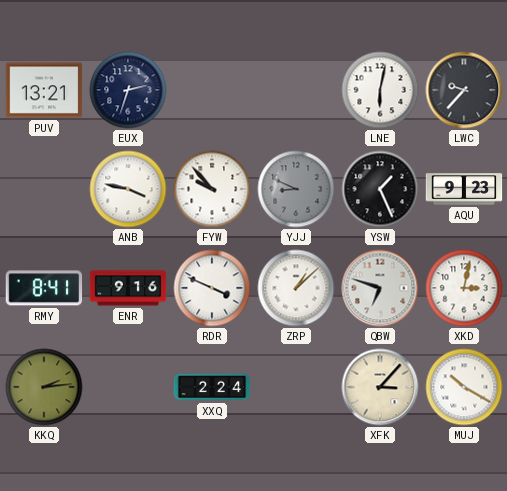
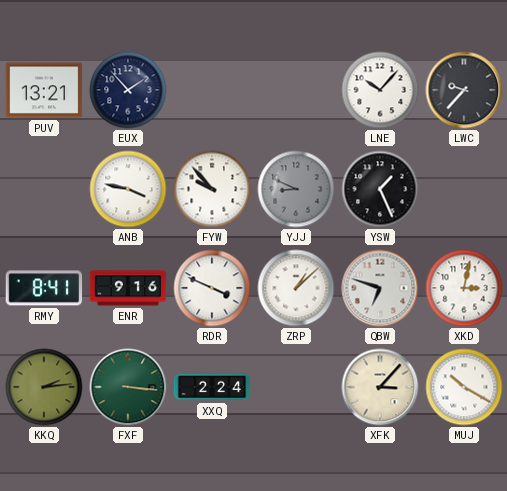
EUX: 2:33 -> 1:53 (128, 90)
LNE: 6:02 -> 10:07 (380, 90)
AQU: 9:23 -> none (464, 189)
FXF: none -> 3:16 (128, 387)
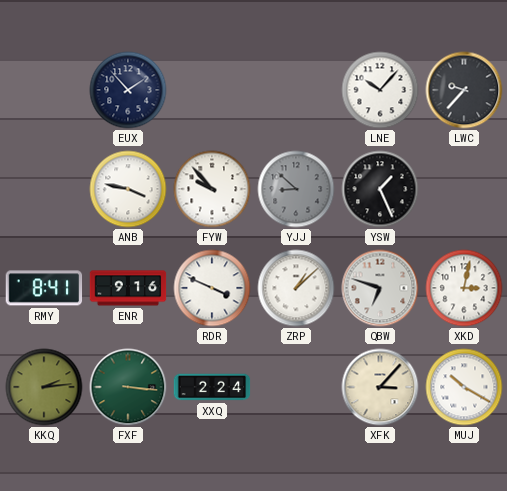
PUV: 13:21 -> none (44, 90)
YJJ: 8:49 -> 8:52 (296, 189)
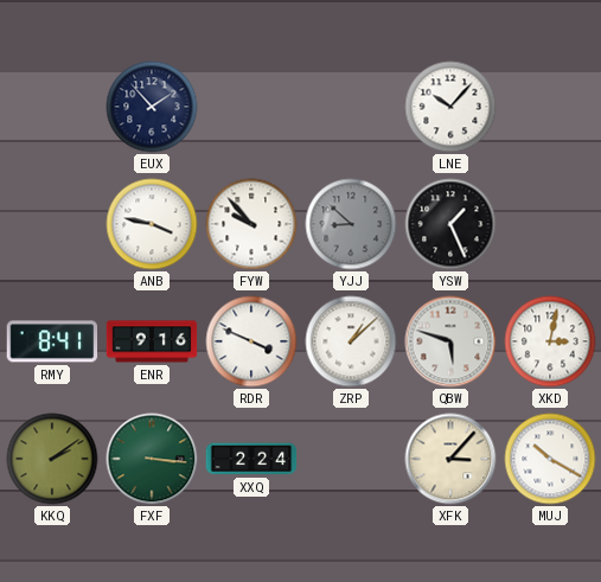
LWC: 9:37 -> none (464, 90)
QBW: 6:48 -> 5:48 (450, 341)
KKQ: 2:14 -> 2:09 (52, 459)
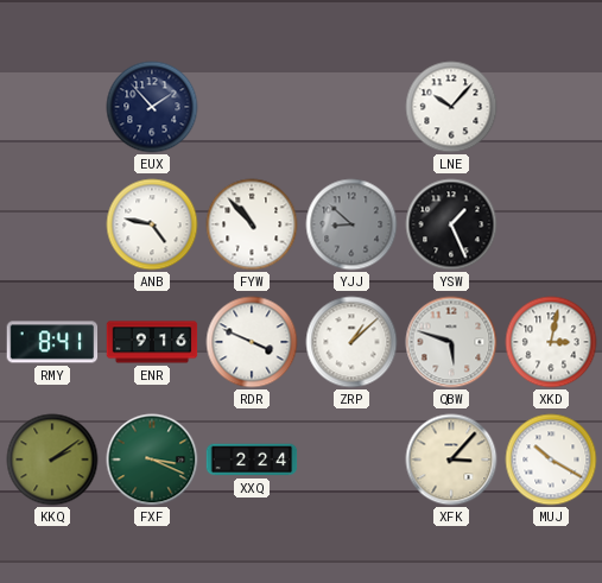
ANB: 3:47 -> 4:47 (152, 224)
FYW: 9:53 -> 10:53 (252, 224)
FXF: 3:16 -> 3:19 (152, 460)
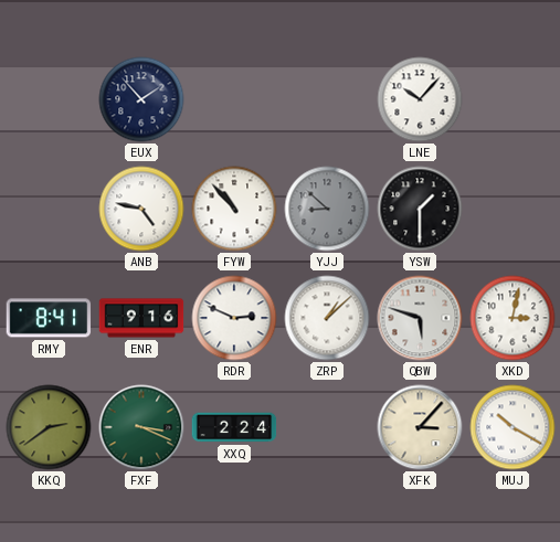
YSW: 1:26 -> 1:30 (420, 209)
RDR: 3:49 -> 2:49 (234, 318)
KKQ: 2:09 -> 2:39 (49, 427)
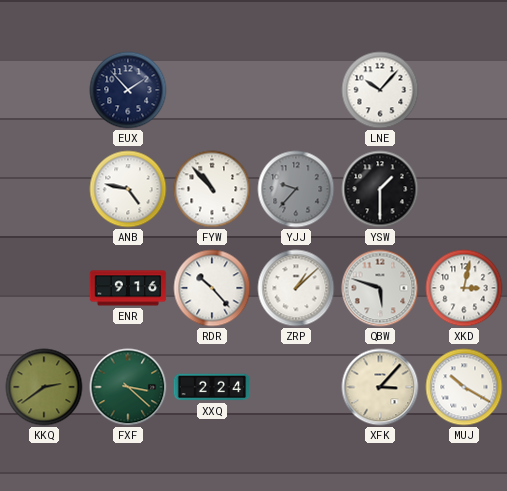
YJJ: 8:52 -> 9:37 (296, 189)
RMY: 8:41 -> none (49, 318)
RDR: 2:49 -> 10:23 (212, 288)
FXF: 3:19 -> 3:22 (128, 387)
